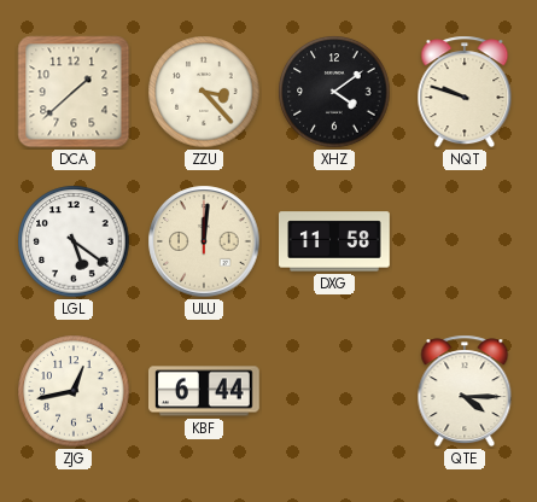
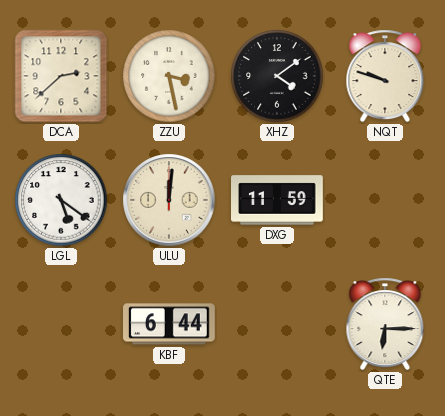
DCA: 1:38 -> 2:38 (61, 76)
ZZU: 3:23 -> 3:28 (169, 76)
DXG: 11:58 -> 11:59 (278, 200)
ZJG: 12:43 -> none (74, 391)
QTE: 4:15 -> 6:15 (385, 324)
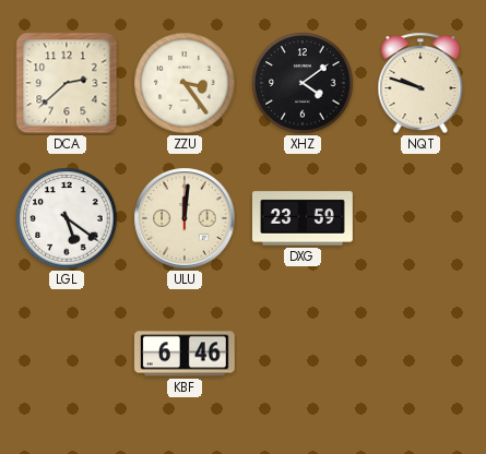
ZZU: 3:28 -> 3:24 (185, 83)
DXG: 11:59 -> 23:59 (304, 218)
KBF: 6:44 -> 6:46 (186, 354)
QTE: 6:15 -> none (385, 324)
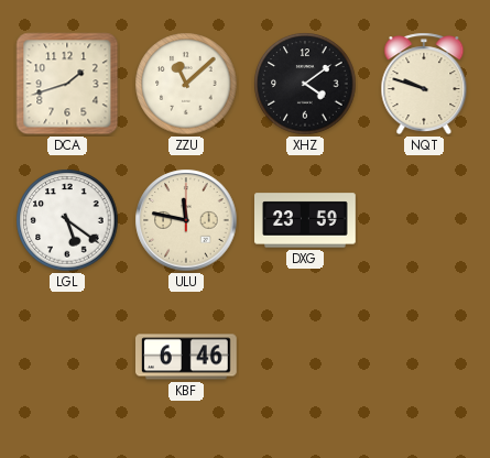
DCA: 2:38 -> 1:42 (67, 84)
ZZU: 3:24 -> 11:08 (186, 84)
ULU: 12:01 -> 11:47 (186, 220)
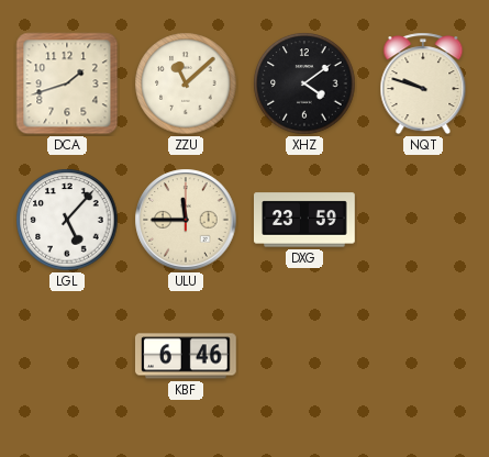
LGL: 5:21 -> 5:07 (67, 220)
ULU: 11:47 -> 11:45 (186, 220)
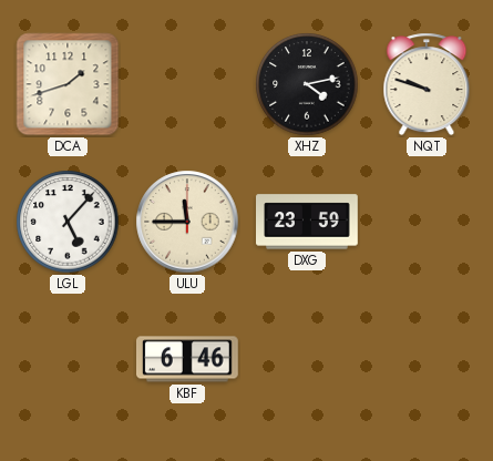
ZZU: 11:08 -> none (186, 83)
XHZ: 4:09 -> 4:13 (307, 84)
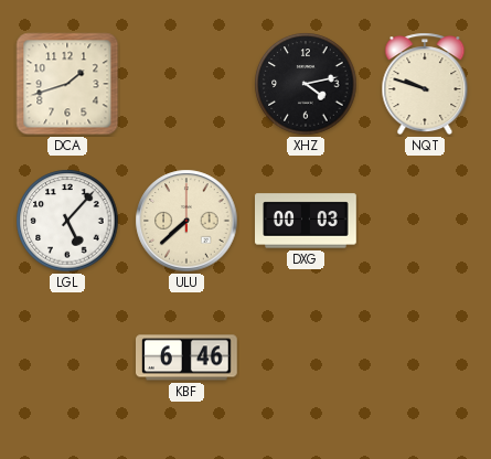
ULU: 11:45 -> 7:38 (186, 221)
DXG: 23:59 -> 00:03 (307, 221)
